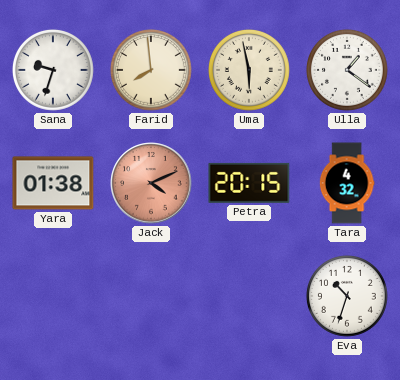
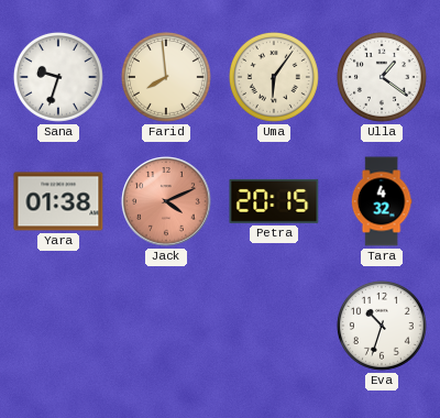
Uma: 5:58 -> 6:06 (274, 77)
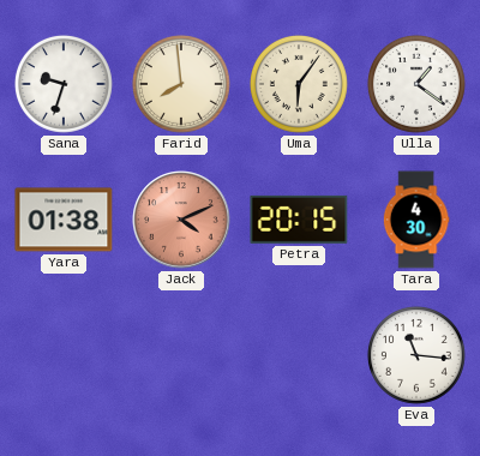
Tara: 4:32 -> 4:30 (416, 220)
Eva: 10:33 -> 11:16 (416, 355)
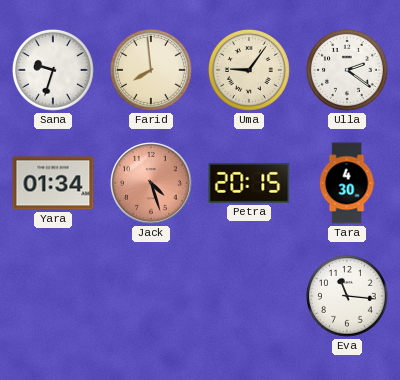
Uma: 6:06 -> 9:06 (249, 70)
Ulla: 1:21 -> 2:21 (347, 70)
Yara: 01:38 -> 01:34 (53, 183)
Jack: 4:11 -> 4:27 (151, 183)
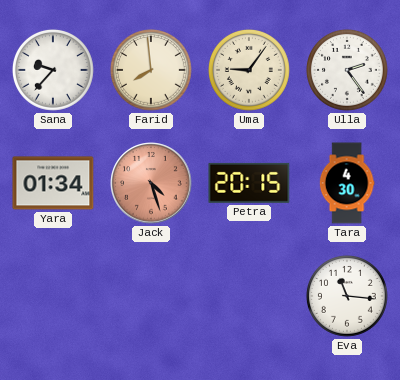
Sana: 9:33 -> 9:37 (53, 70)
Ulla: 2:21 -> 2:24 (347, 70)
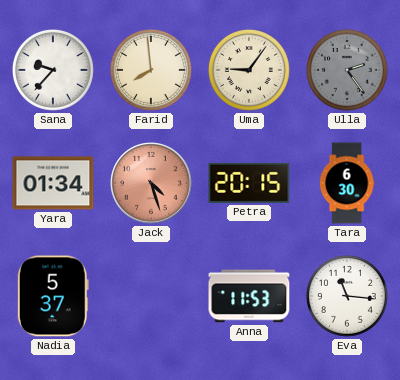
Ulla dial: white -> grey (347, 70)
Tara: 4:30 -> 6:30 (347, 183)
Nadia: none -> 5:37 (53, 296)
Anna: none -> 11:53 (249, 296)
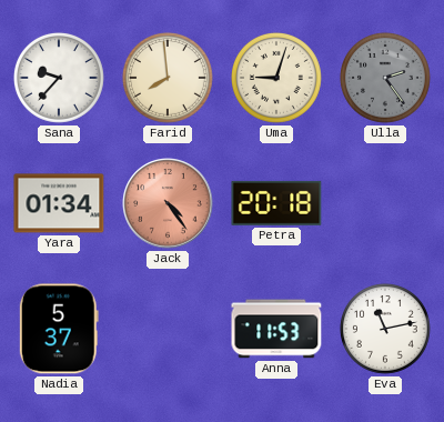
Uma: 9:06 -> 9:03 (276, 78)
Jack: 4:27 -> 4:24 (168, 203)
Petra: 20:15 -> 20:18 (276, 203)
Tara: 6:30 -> none (347, 183)
Eva: 11:16 -> 11:13 (385, 329)
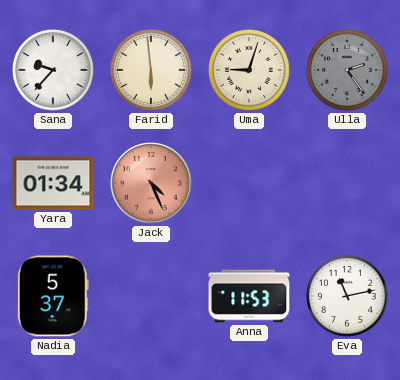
Farid: 7:59 -> 5:59 (151, 70)
Jack: 4:24 -> 4:26 (151, 183)
Petra: 20:18 -> none (276, 203)
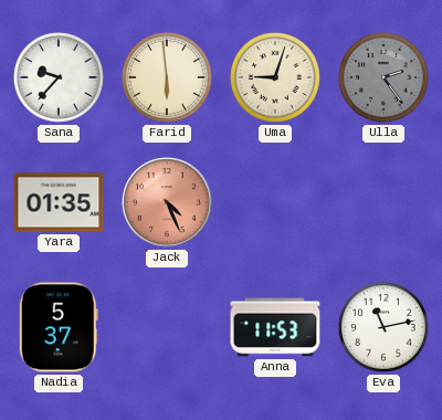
Yara: 01:34 -> 01:35 (59, 202)
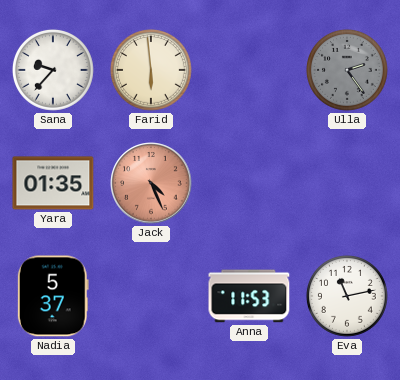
Uma: 9:03 -> none (275, 77)
